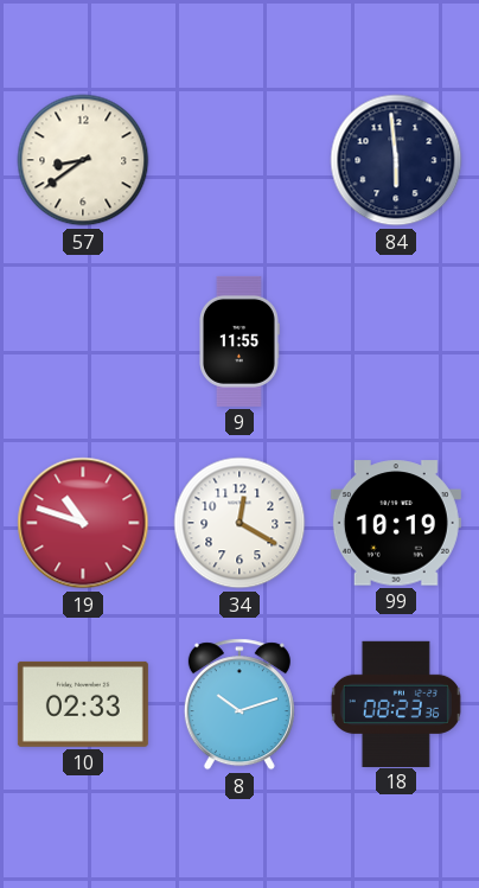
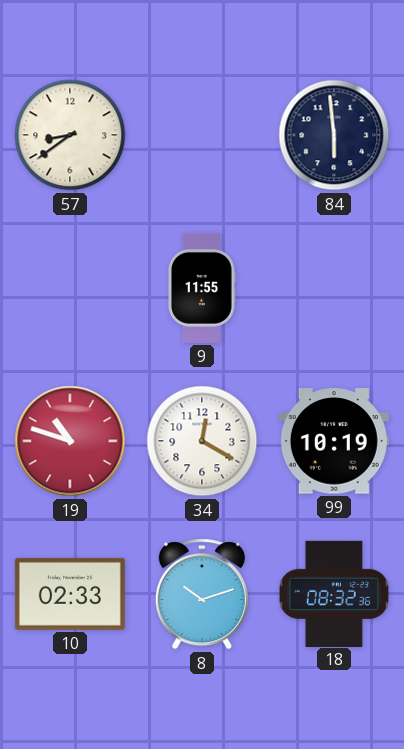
18: 08:23 -> 08:32 (334, 593)
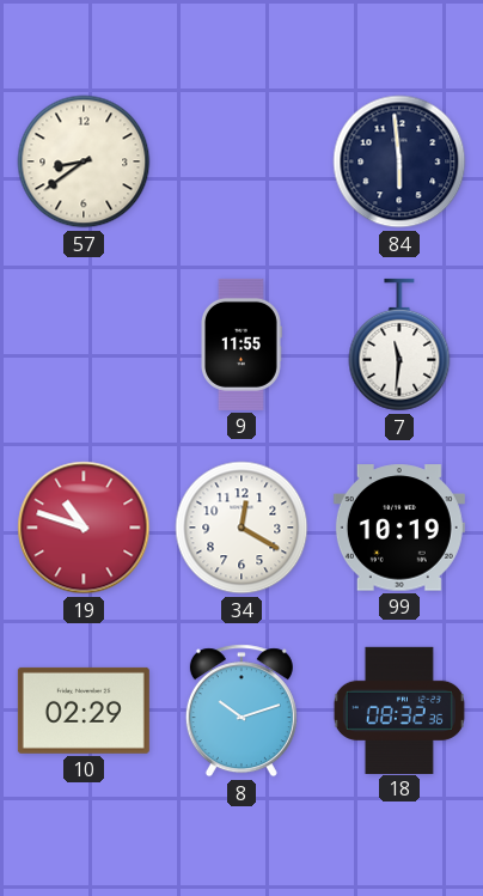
7: none -> 11:31 (399, 345)
10: 02:33 -> 02:29 (84, 711)
